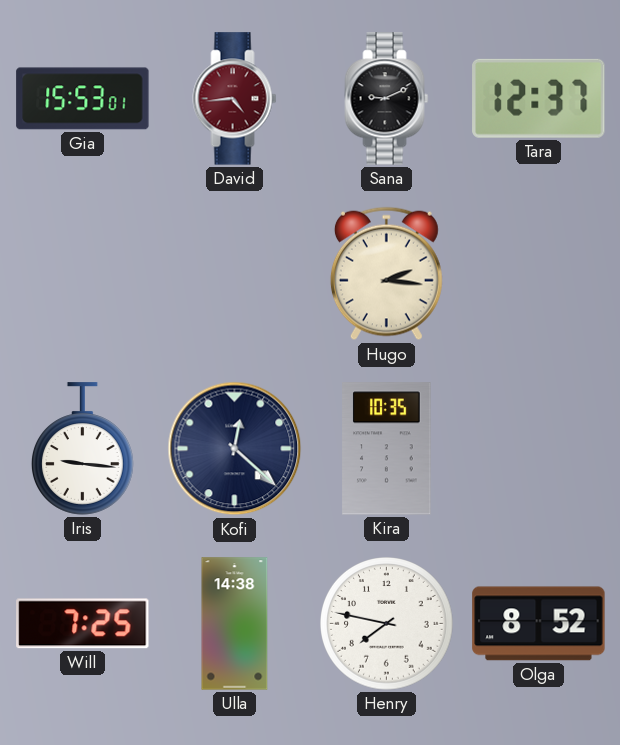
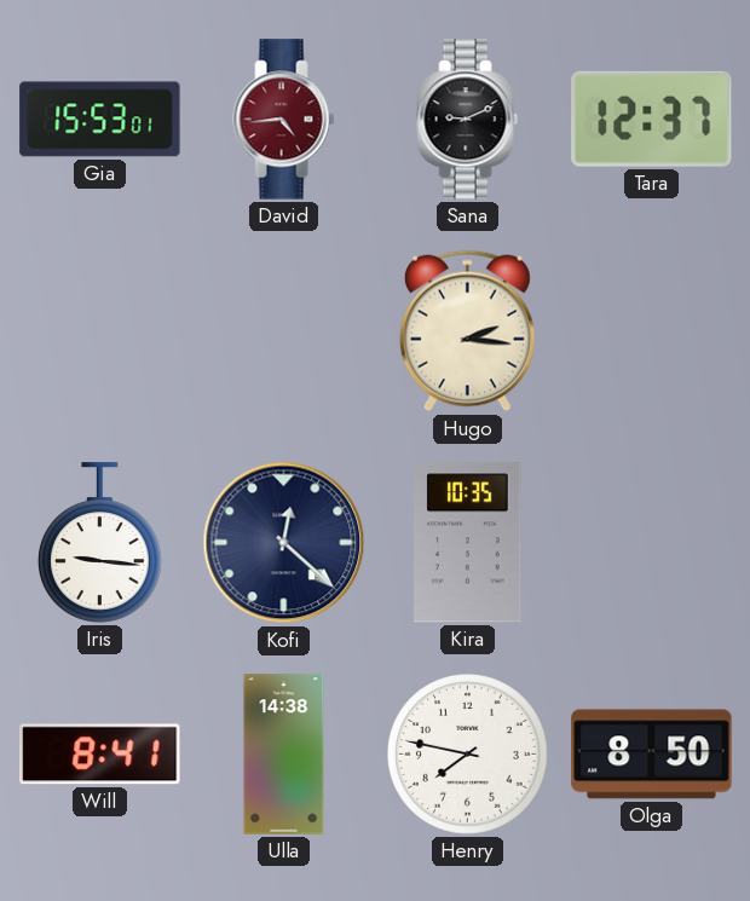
Will: 7:25 -> 8:41 (100, 755)
Olga: 8:52 -> 8:50 (652, 755)
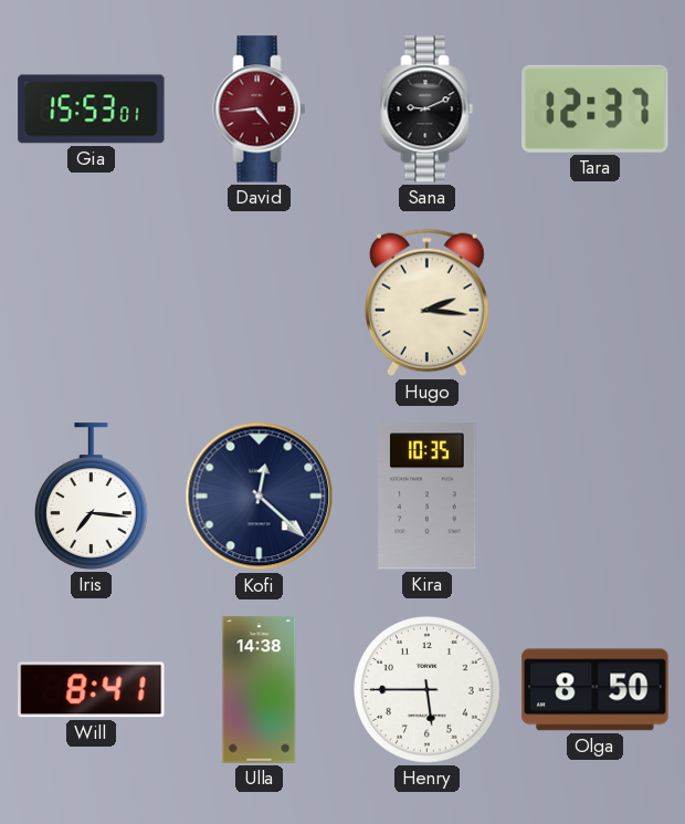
Iris: 9:16 -> 7:16 (91, 497)
Henry: 7:47 -> 5:45 (428, 690)
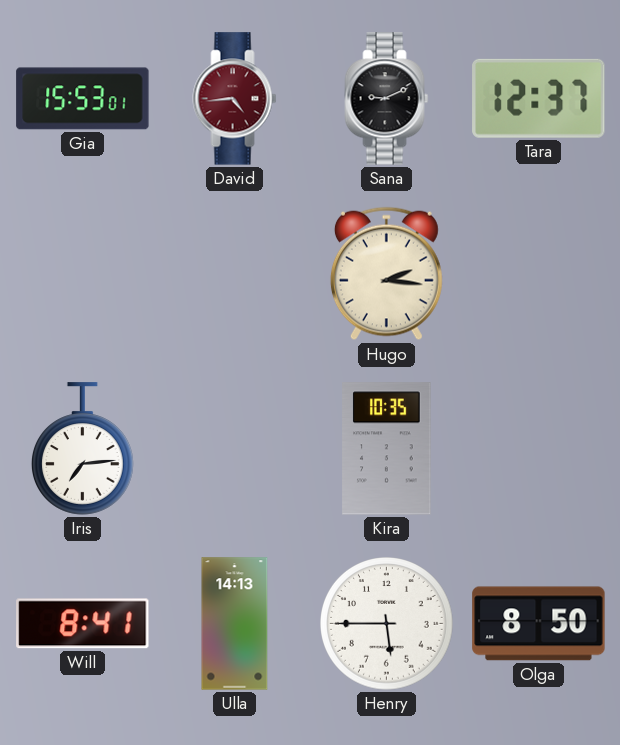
Iris: 7:16 -> 7:14 (82, 449)
Kofi: 12:22 -> none (260, 497)
Ulla: 14:38 -> 14:13 (235, 624)
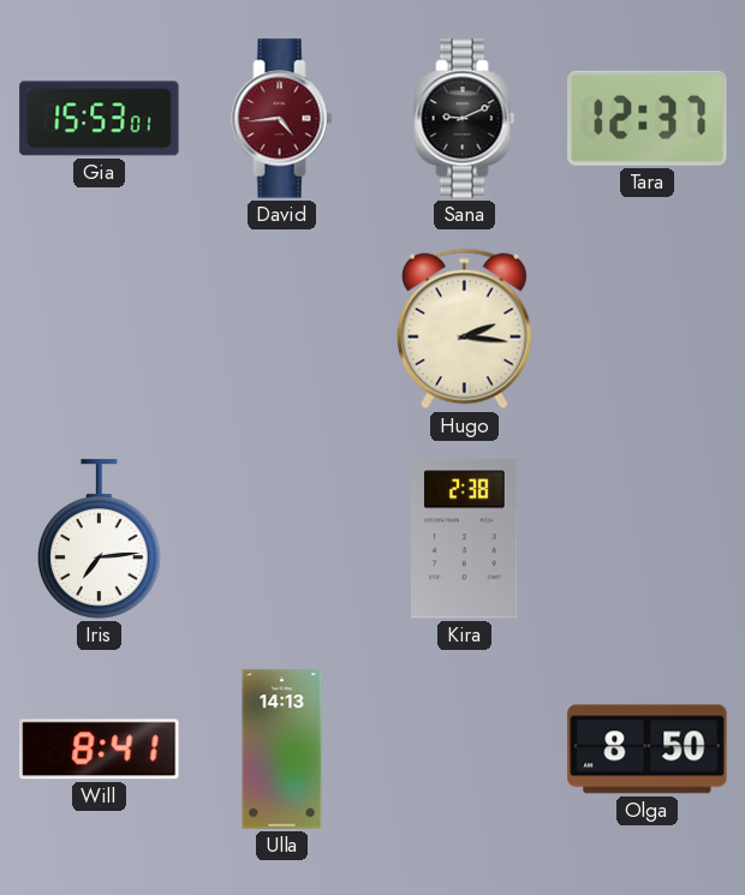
Kira: 10:35 -> 2:38 (465, 539)
Henry: 5:45 -> none (387, 624)
